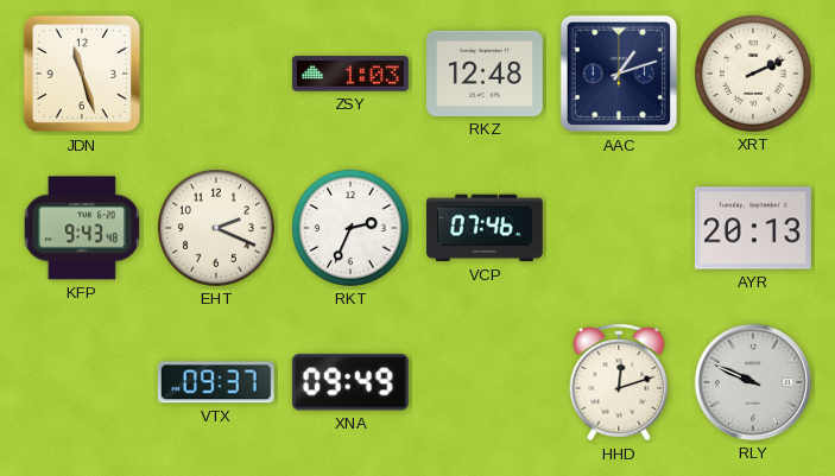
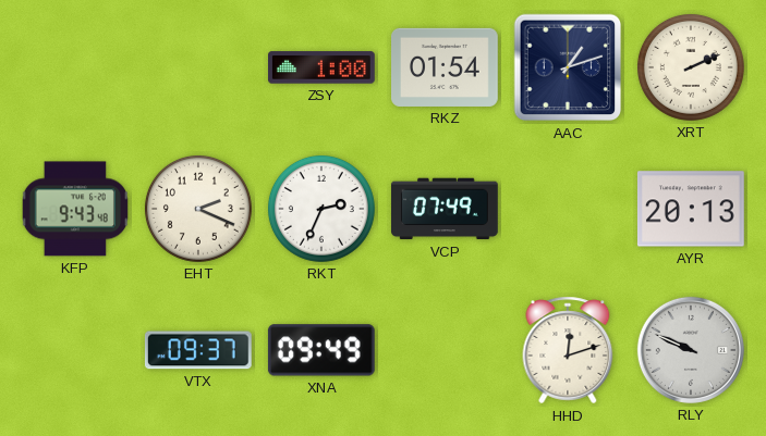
JDN: 11:27 -> none (82, 74)
ZSY: 1:03 -> 1:00 (323, 67)
RKZ: 12:48 -> 01:54 (446, 67)
VCP: 07:46 -> 07:49 (445, 209)
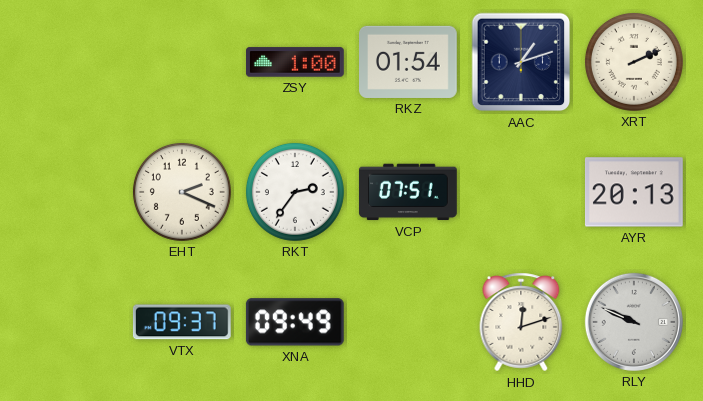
KFP: 9:43 -> none (75, 209)
RKT: 2:34 -> 2:36 (295, 192)
VCP: 07:49 -> 07:51 (408, 192)
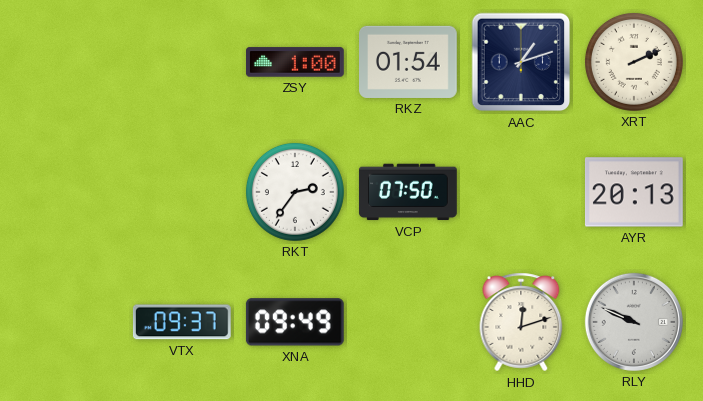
EHT: 2:19 -> none (182, 192)
VCP: 07:51 -> 07:50 (408, 192)
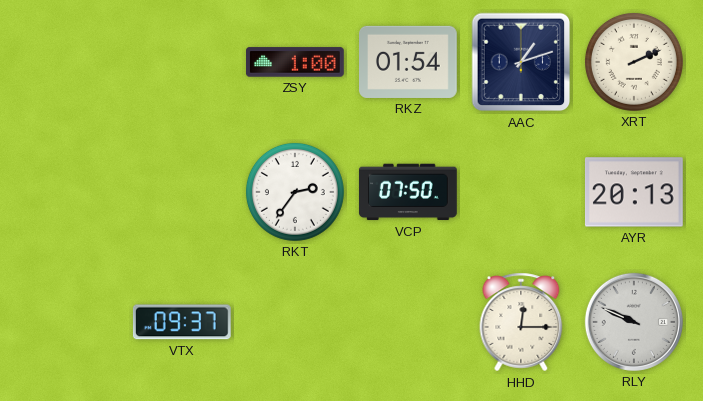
XNA: 09:49 -> none (295, 322)
HHD: 12:12 -> 12:15 (521, 322)
